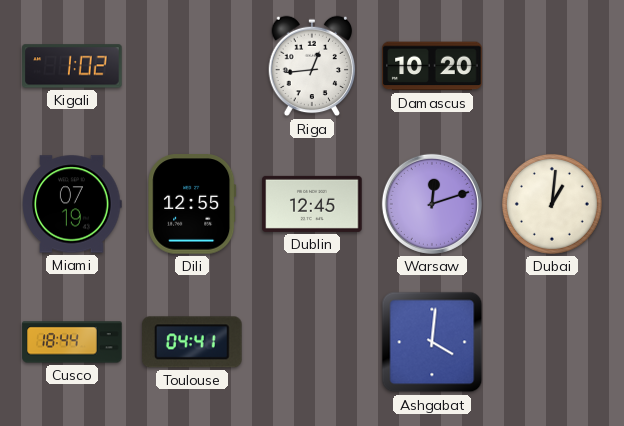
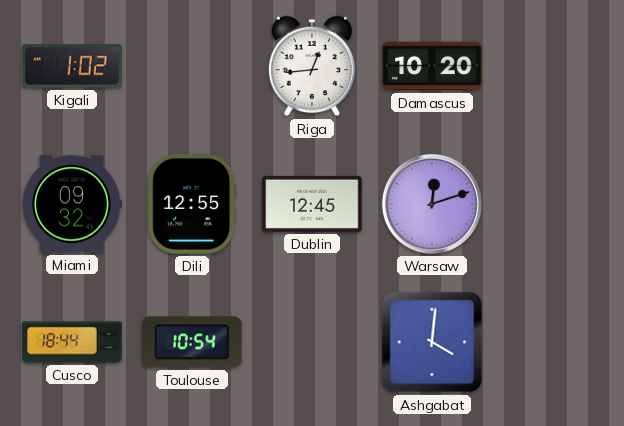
Miami: 07:19 -> 09:32 (72, 204)
Dubai: 1:01 -> none (552, 204)
Toulouse: 04:41 -> 10:54 (192, 342)
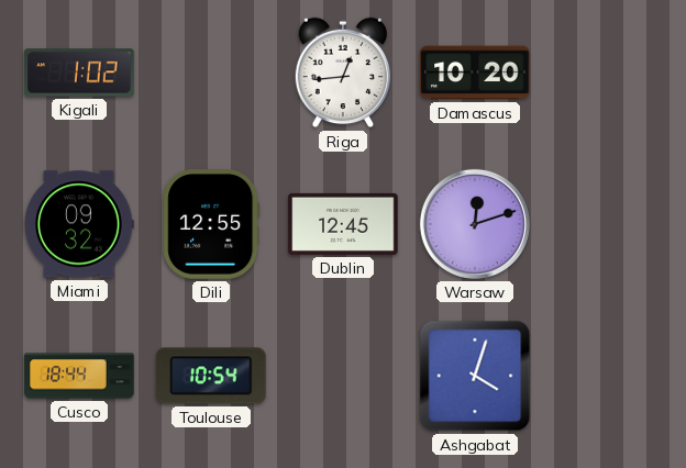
Ashgabat: 4:01 -> 4:03 (475, 376)
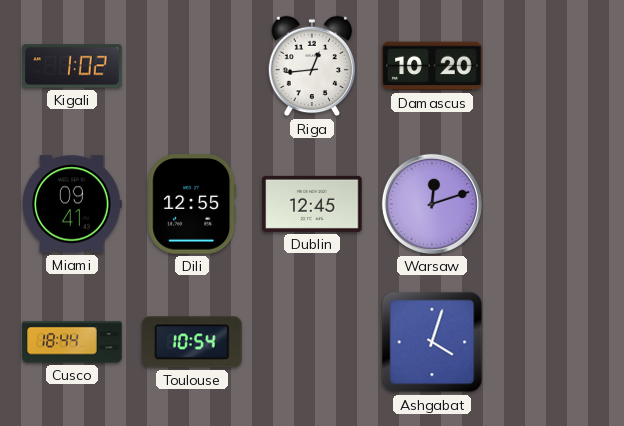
Miami: 09:32 -> 09:41 (72, 204)
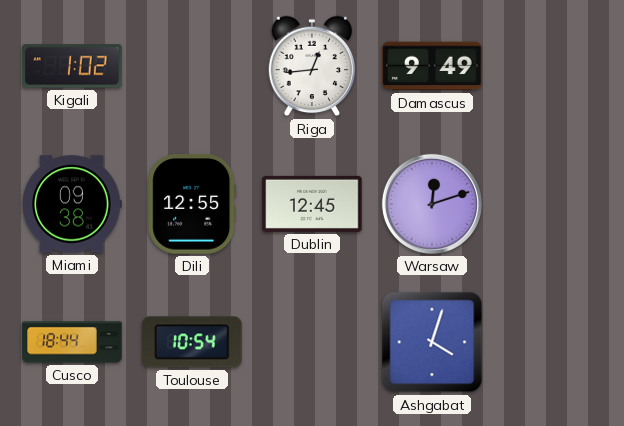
Damascus: 10:20 -> 9:49 (432, 66)
Miami: 09:41 -> 09:38 (72, 204)
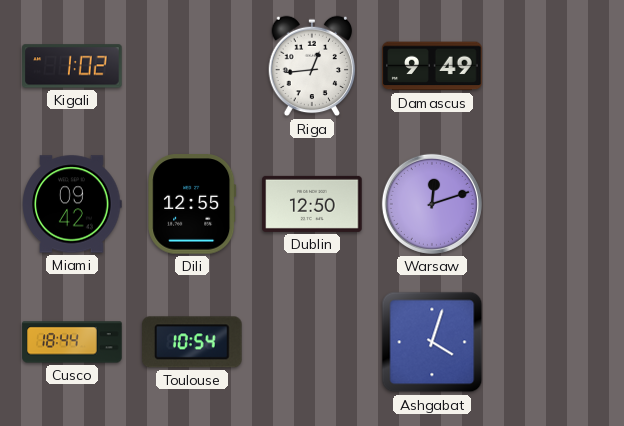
Miami: 09:38 -> 09:42 (72, 204)
Dublin: 12:45 -> 12:50 (312, 204)
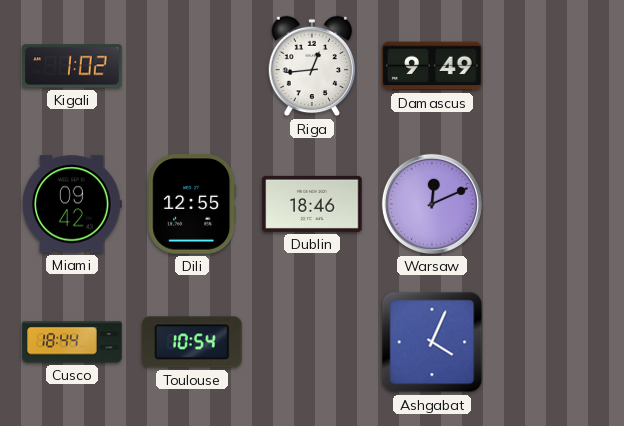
Dublin: 12:50 -> 18:46 (312, 204)
Warsaw: 12:12 -> 12:11 (432, 204)
Ashgabat: 4:03 -> 4:04 (432, 342)
